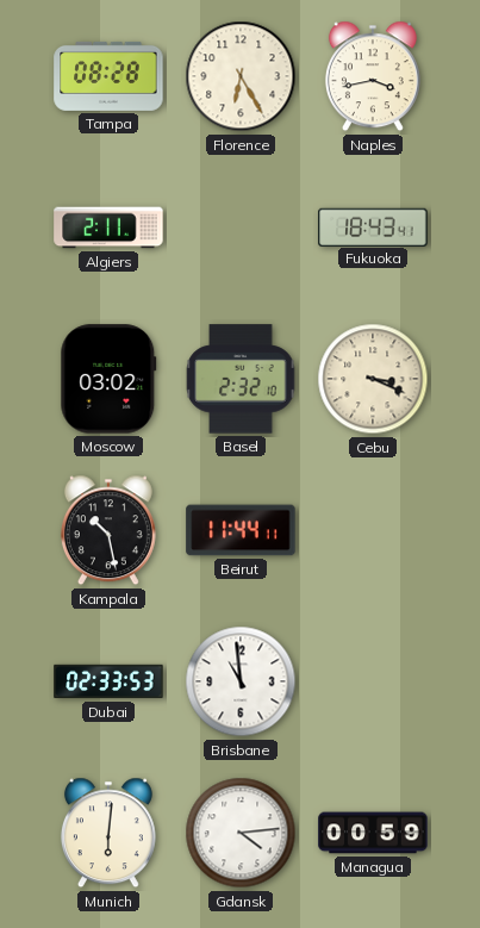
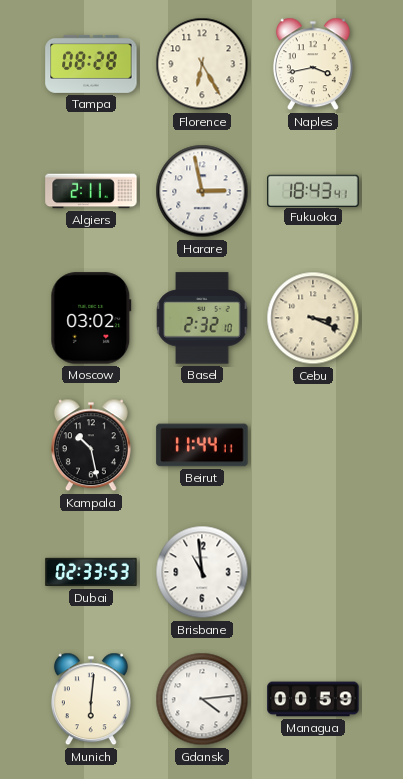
Harare: none -> 2:58 (202, 191)
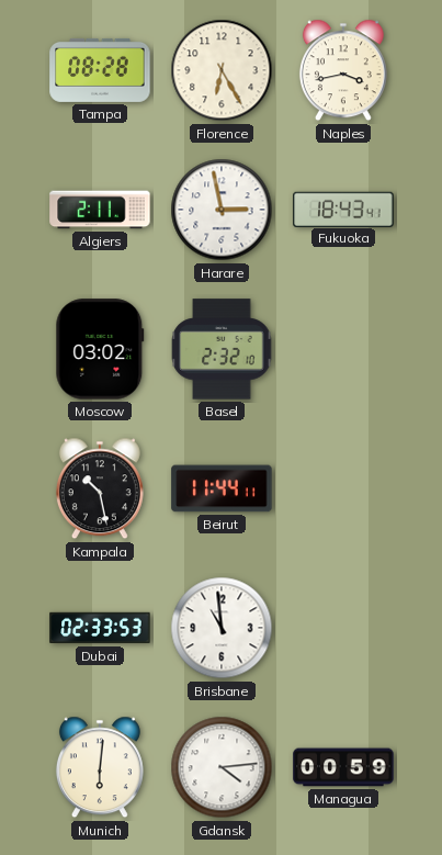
Cebu: 3:19 -> none (313, 318)
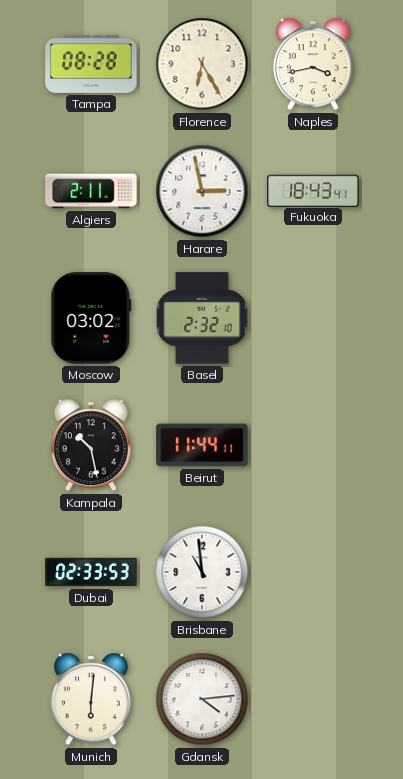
Managua: 00:59 -> none (343, 767)
